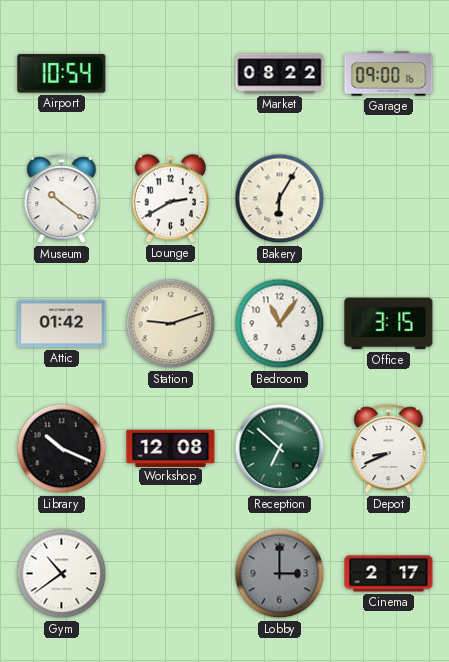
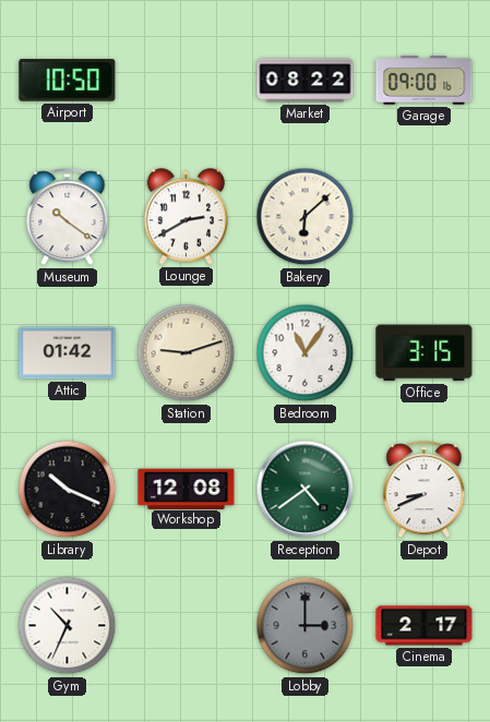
Airport: 10:54 -> 10:50 (68, 81)
Bakery: 6:05 -> 6:08 (306, 217)
Reception: 6:52 -> 4:39 (306, 490)
Gym: 10:39 -> 10:34 (68, 626)
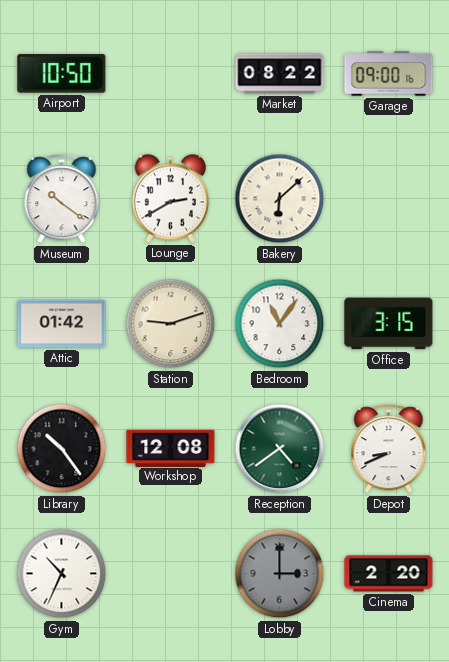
Library: 10:19 -> 10:24 (62, 449)
Cinema: 2:17 -> 2:20 (389, 574)
